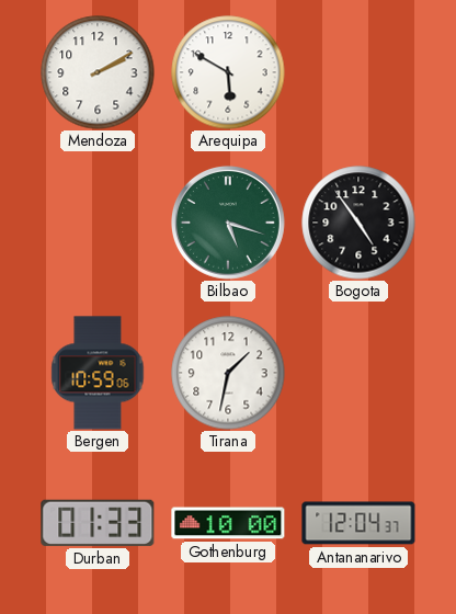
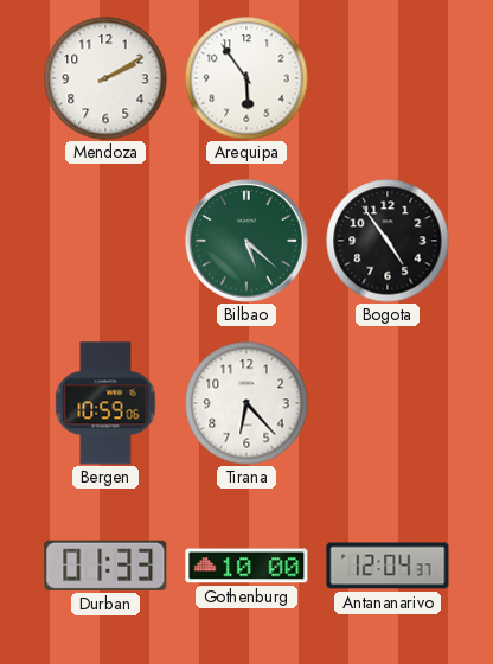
Arequipa: 5:50 -> 5:54 (246, 78)
Bilbao: 5:18 -> 5:22 (246, 241)
Tirana: 1:32 -> 6:23 (246, 403)
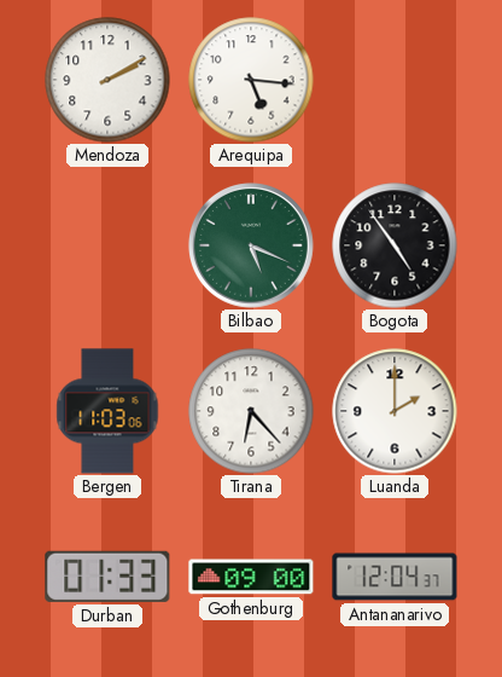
Arequipa: 5:54 -> 5:16 (251, 80)
Bilbao: 5:22 -> 5:19 (251, 245)
Bergen: 10:59 -> 11:03 (107, 411)
Luanda: none -> 2:00 (395, 411)
Gothenburg: 10:00 -> 09:00 (251, 577)
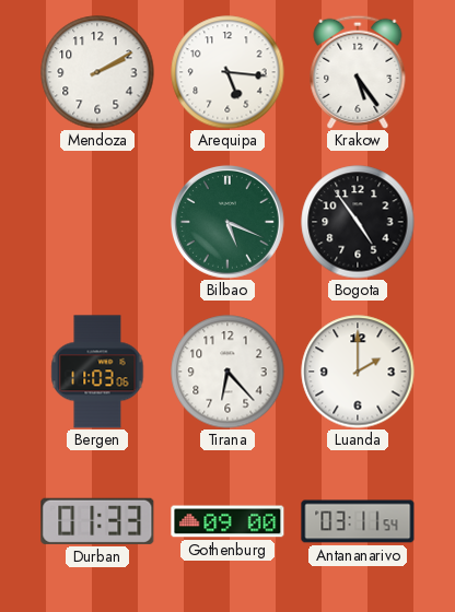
Krakow: none -> 5:24 (358, 72)
Antananarivo: 12:04 -> 03:11 (358, 521)
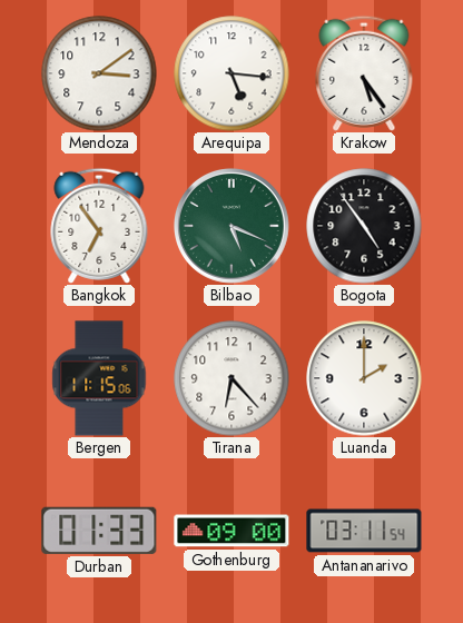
Mendoza: 2:10 -> 3:09 (99, 73)
Bangkok: none -> 6:54 (99, 226)
Bergen: 11:03 -> 11:15 (99, 378)
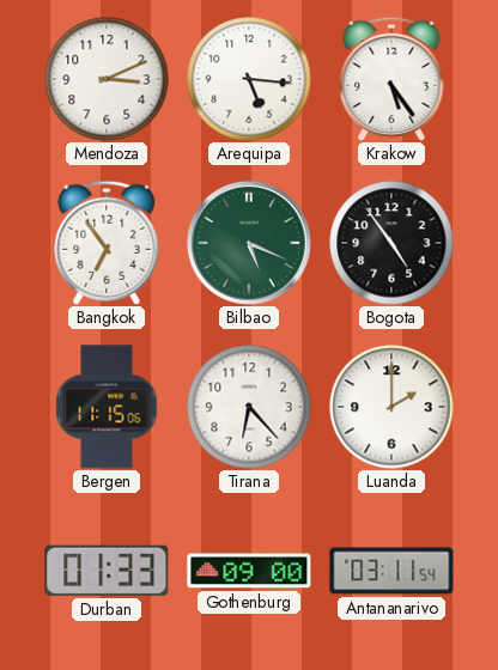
Mendoza: 3:09 -> 3:11 (107, 79)
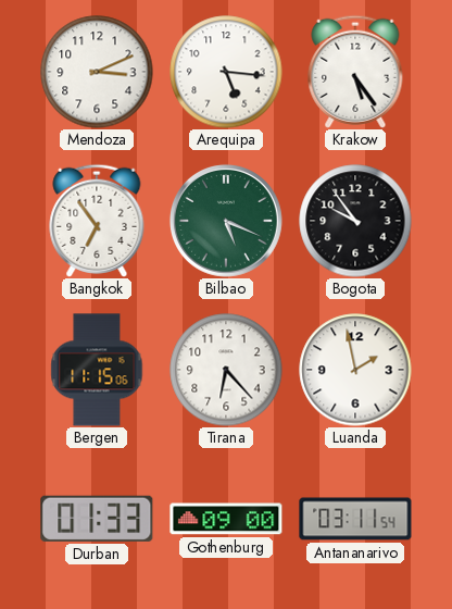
Bogota: 4:54 -> 9:54 (355, 221)
Luanda: 2:00 -> 1:58 (355, 370)
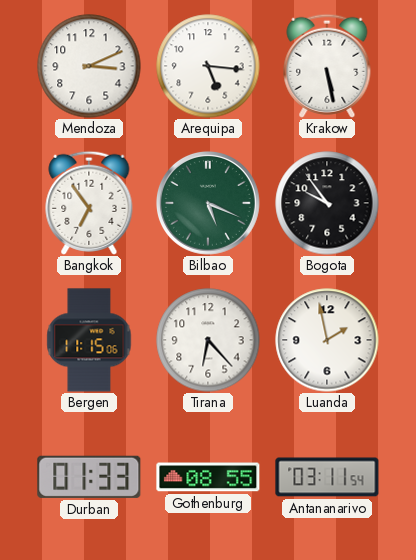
Krakow: 5:24 -> 5:28 (327, 66)
Gothenburg: 09:00 -> 08:55 (208, 477)
